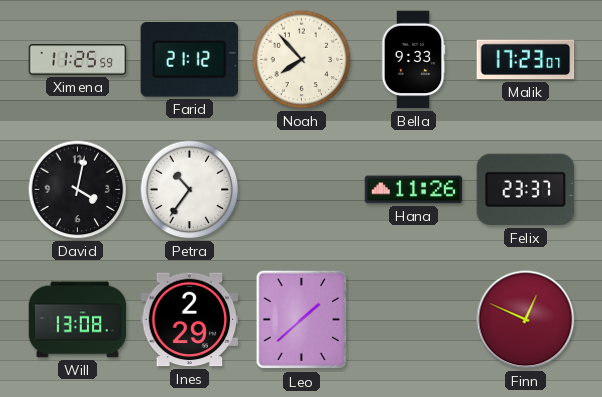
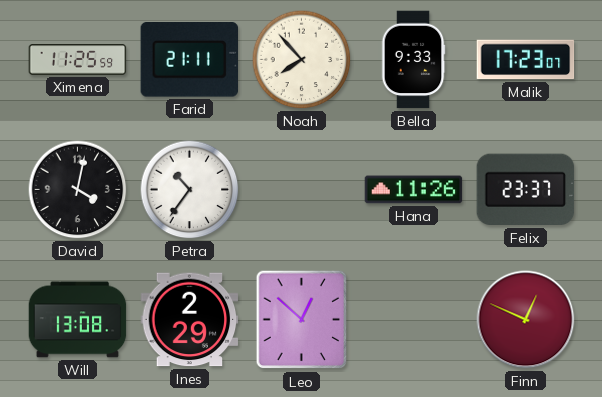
Farid: 21:12 -> 21:11 (189, 60)
Leo: 1:38 -> 12:52 (302, 320)
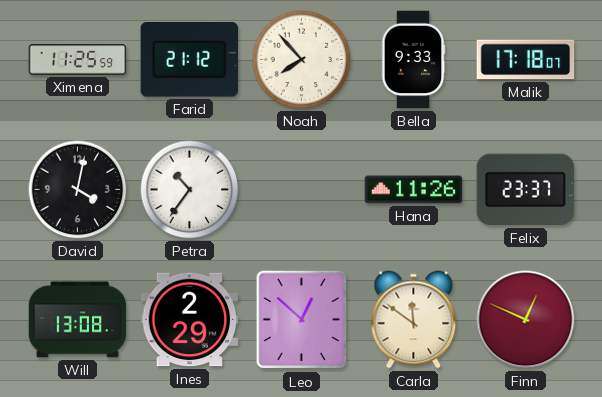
Farid: 21:11 -> 21:12 (189, 60)
Malik: 17:23 -> 17:18 (526, 60)
Carla: none -> 11:51 (414, 320)
